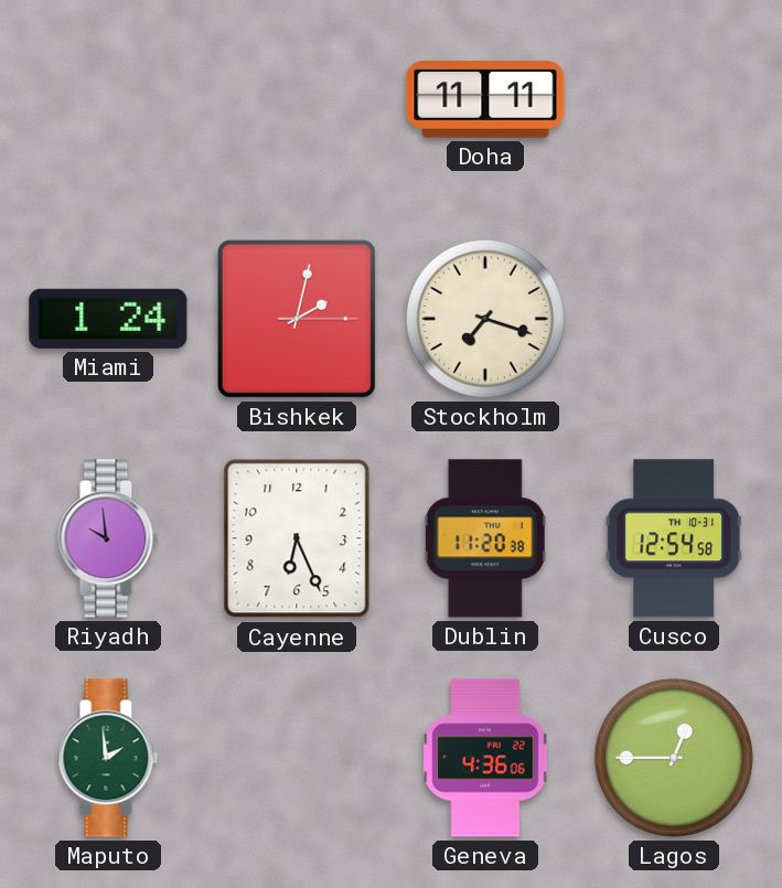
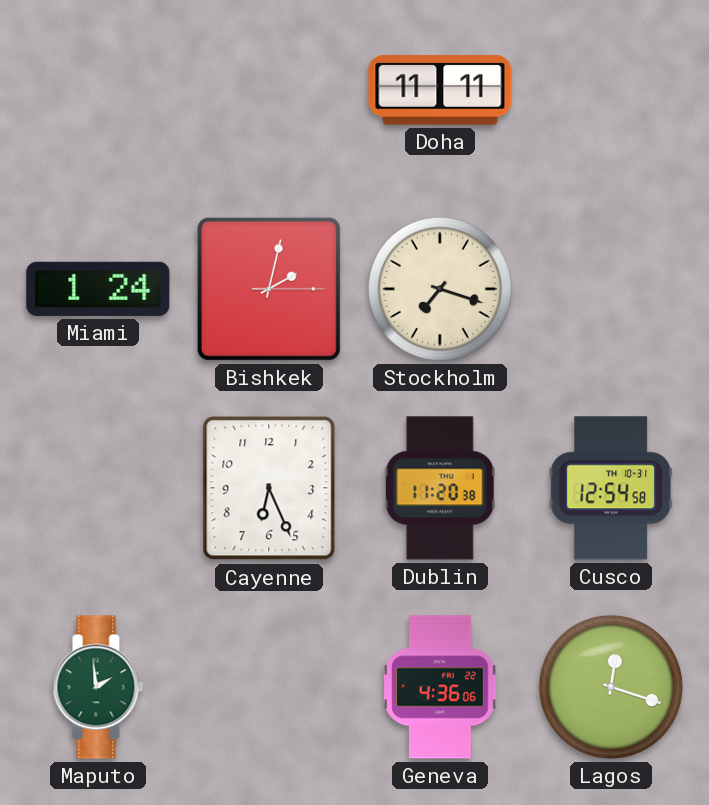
Riyadh: 9:59 -> none (108, 538)
Lagos: 12:45 -> 12:18 (611, 687)
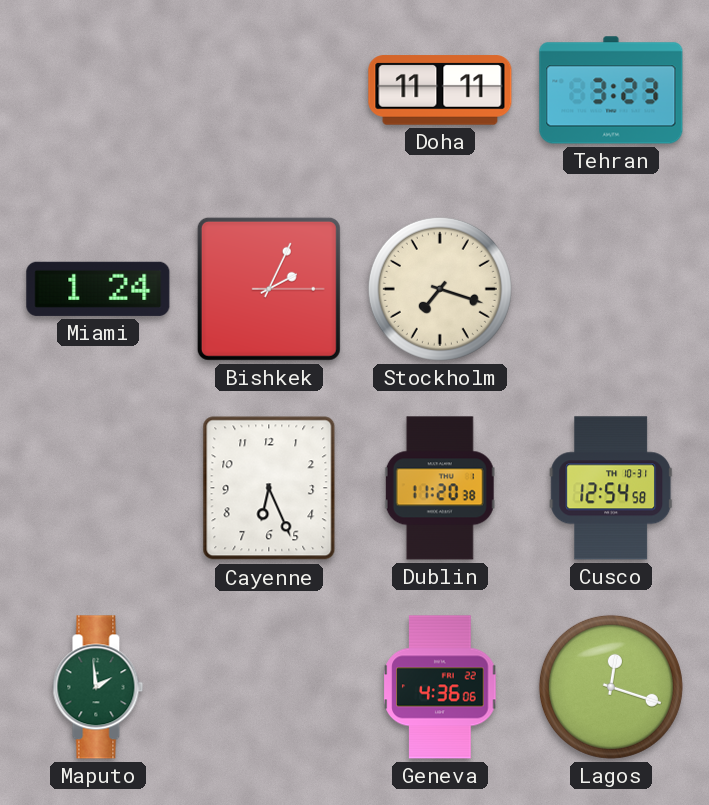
Tehran: none -> 3:23 (611, 90)
Bishkek: 2:02 -> 2:04 (269, 289)
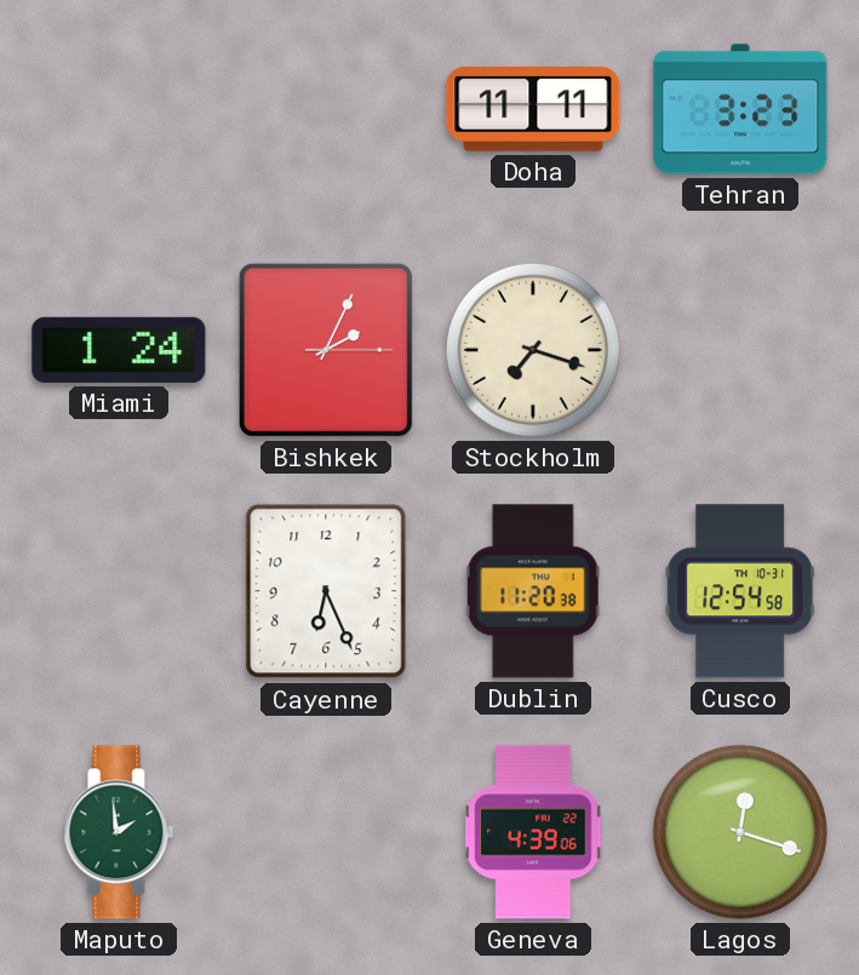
Geneva: 4:36 -> 4:39 (533, 832)
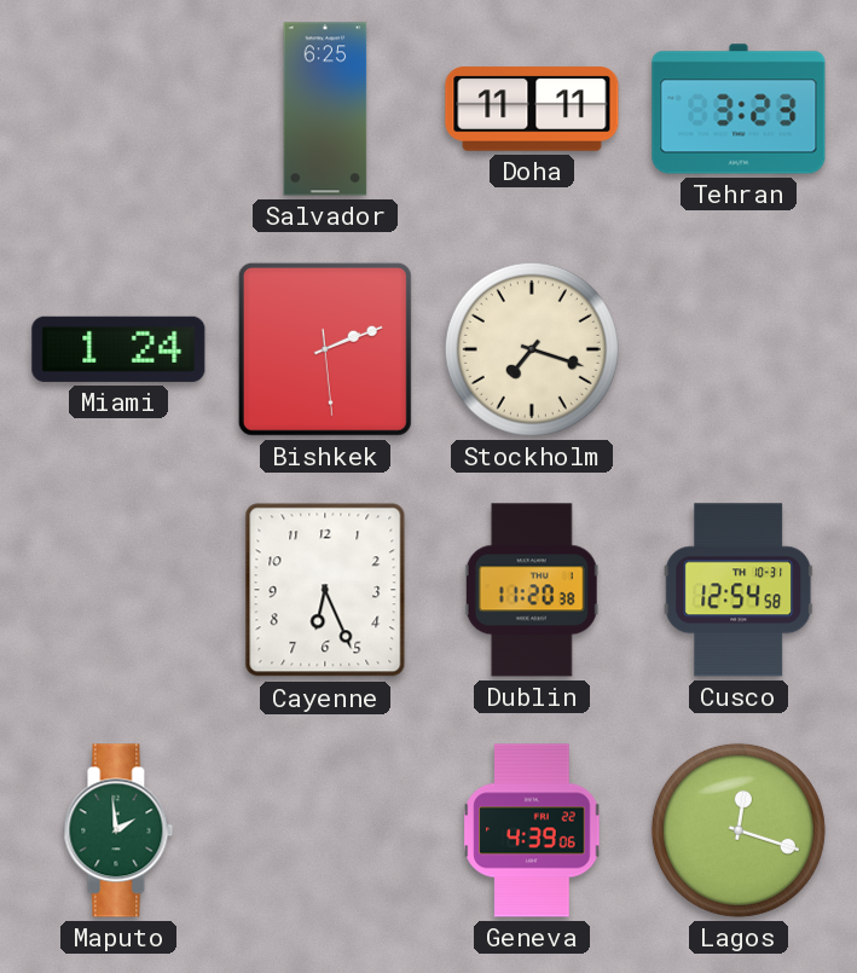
Salvador: none -> 6:25 (325, 109)
Bishkek: 2:04 -> 2:11 (325, 349)
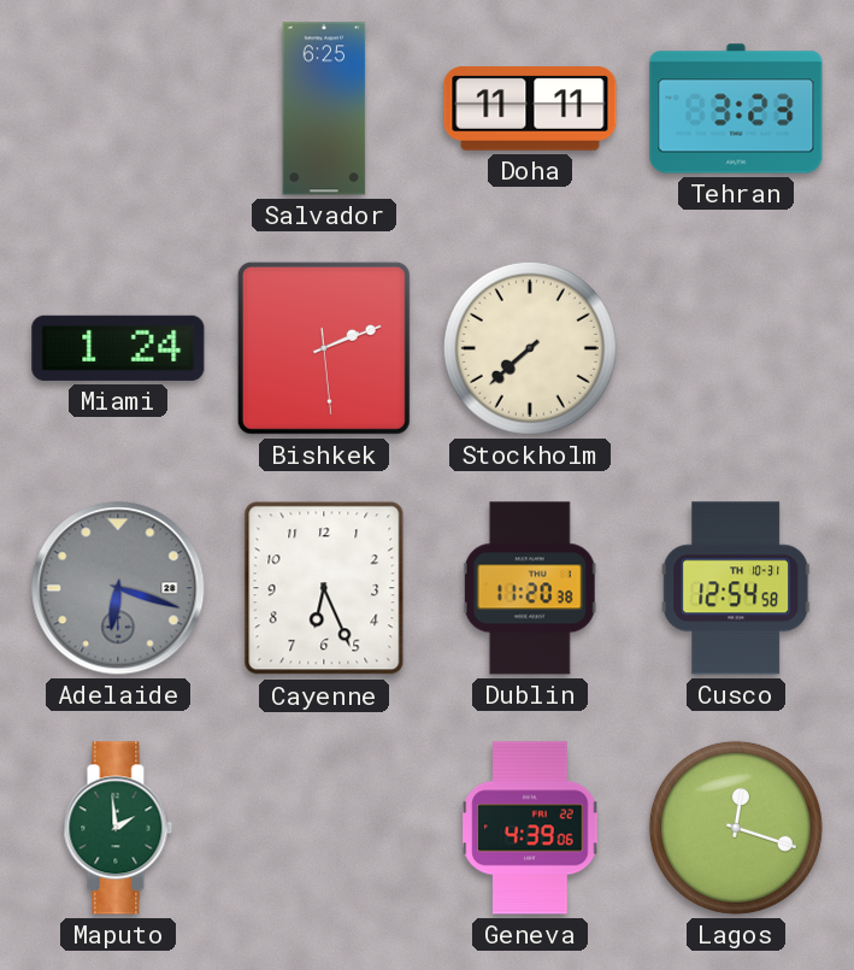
Stockholm: 7:18 -> 7:38 (530, 348)
Adelaide: none -> 6:18 (118, 588)
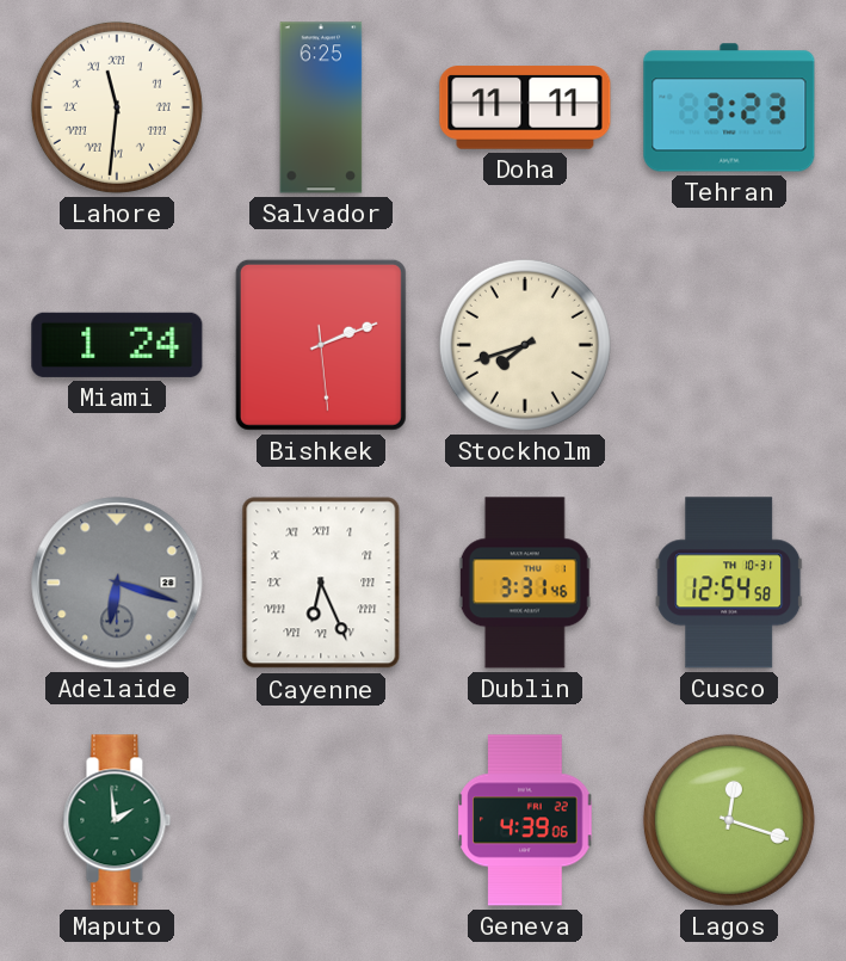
Lahore: none -> 11:31 (117, 107)
Stockholm: 7:38 -> 7:42 (525, 345)
Cayenne numerals: Arabic -> Roman (321, 583)
Dublin: 11:20 -> 3:31 (525, 583)
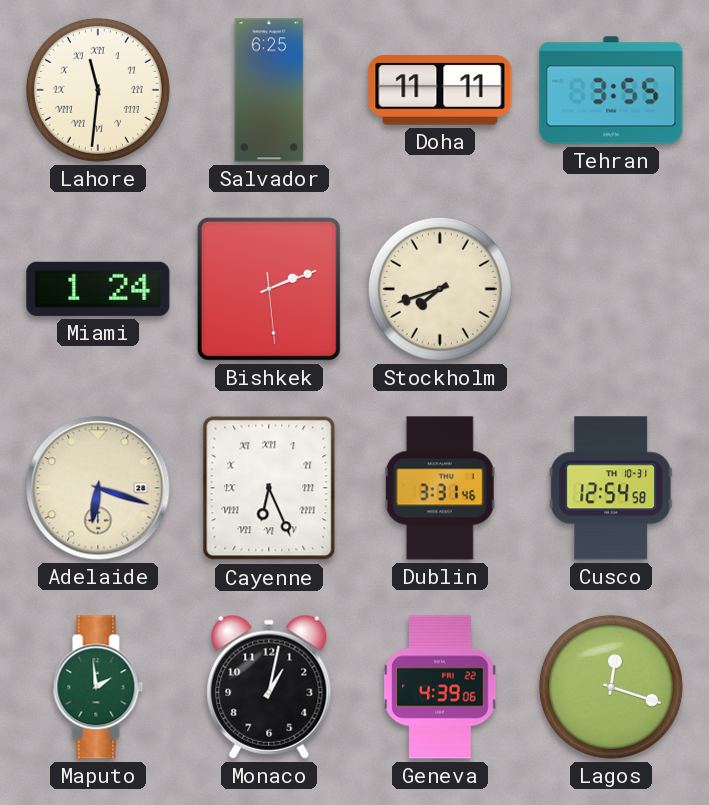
Tehran: 3:23 -> 3:55 (611, 90)
Adelaide dial: grey -> cream (98, 488)
Monaco: none -> 1:02 (269, 687)
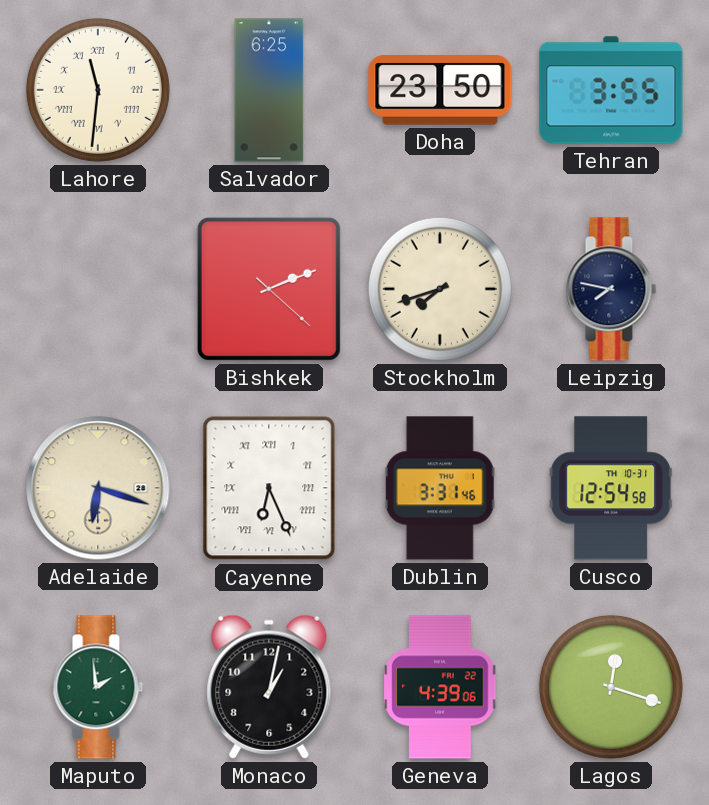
Doha: 11:11 -> 23:50 (440, 90)
Miami: 1:24 -> none (98, 289)
Bishkek: 2:11:29 -> 2:11:22 (269, 289)
Leipzig: none -> 7:47 (611, 289)
